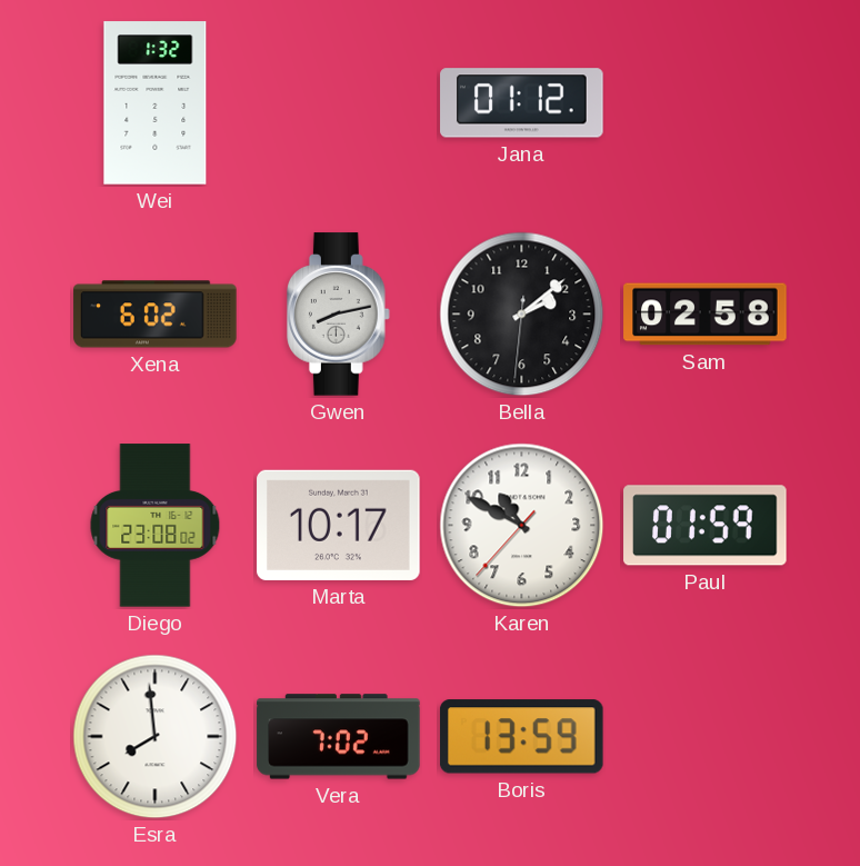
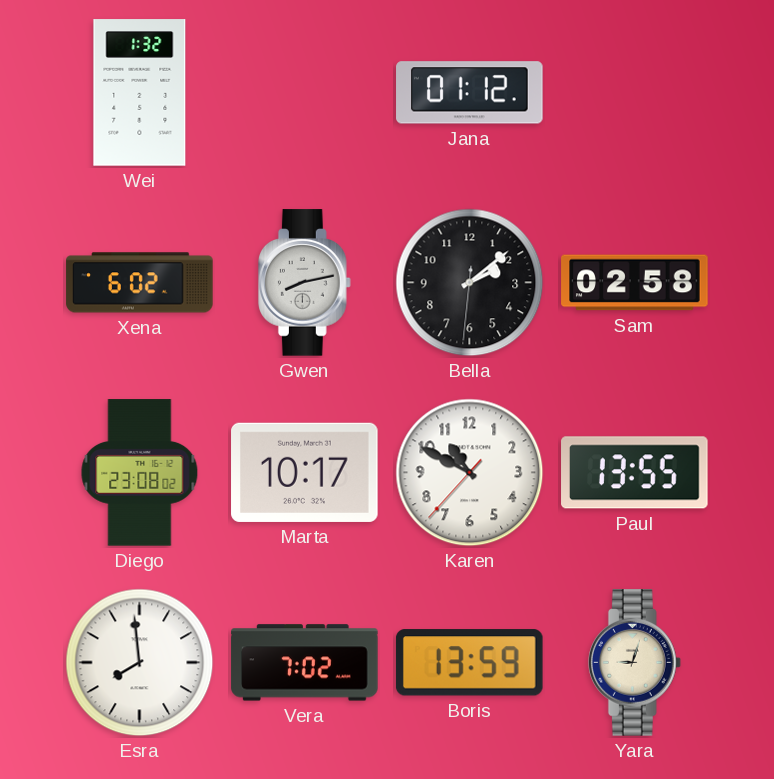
Paul: 01:59 -> 13:55 (635, 473)
Yara: none -> 9:03 (634, 663)
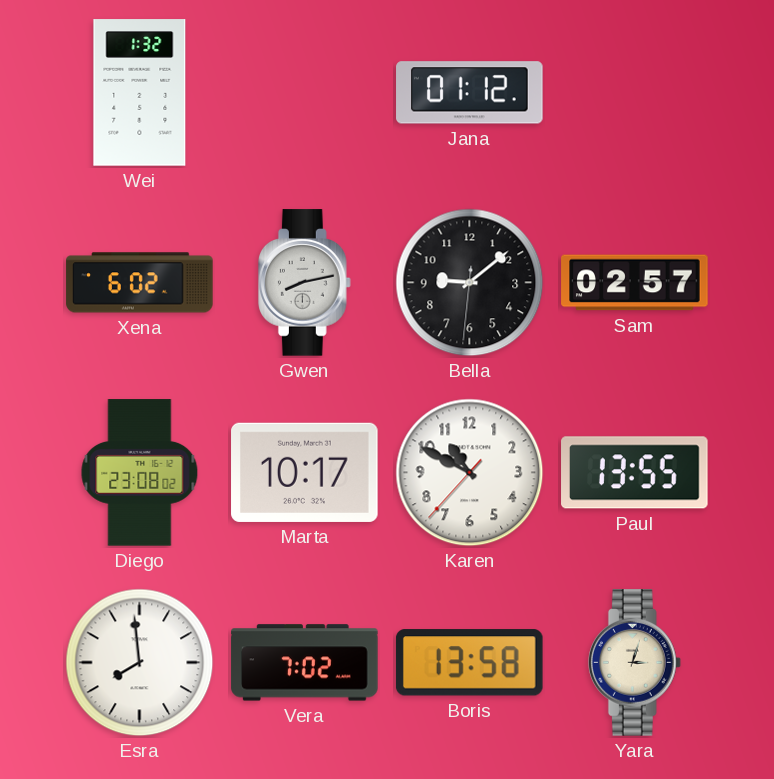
Bella: 2:08 -> 9:08 (470, 283)
Sam: 02:58 -> 02:57 (635, 283)
Boris: 13:59 -> 13:58 (469, 663)
Yara: 9:03 -> 3:03 (634, 663)
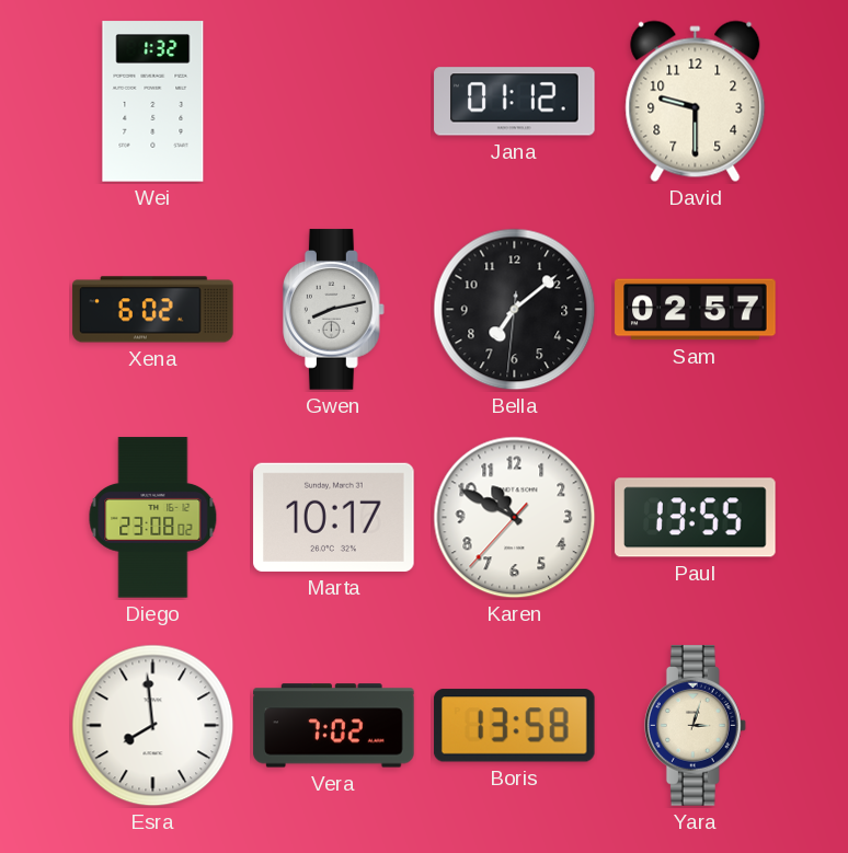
David: none -> 9:30 (696, 102)
Bella: 9:08 -> 7:08 (515, 310)
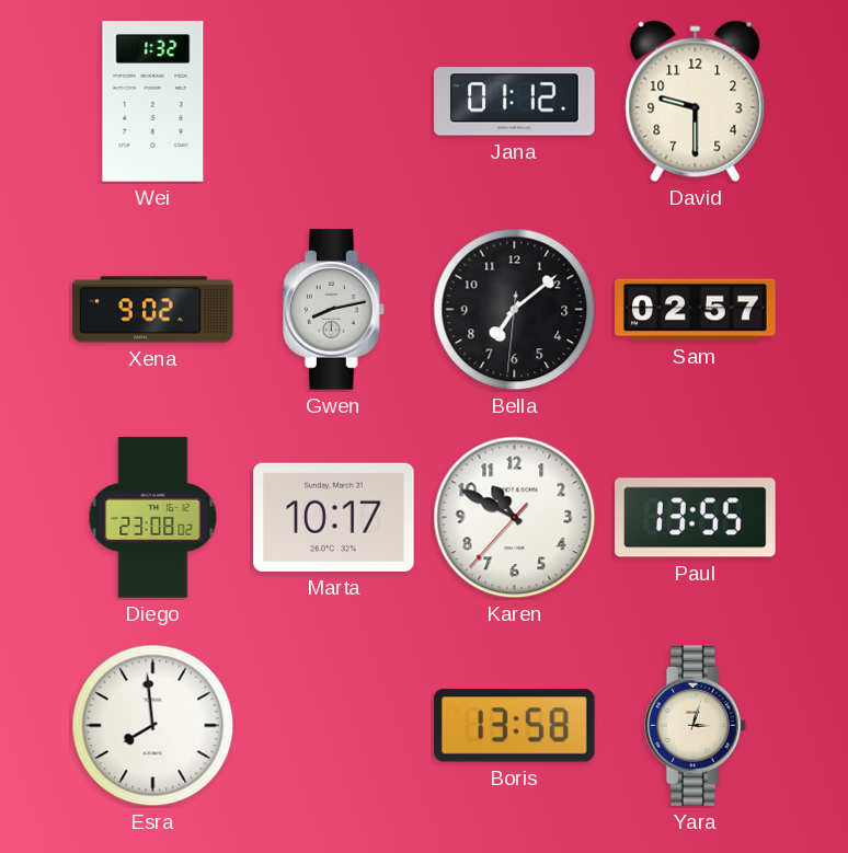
Xena: 6:02 -> 9:02 (153, 310)
Vera: 7:02 -> none (334, 726)
